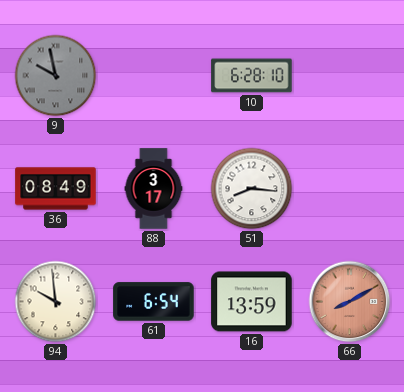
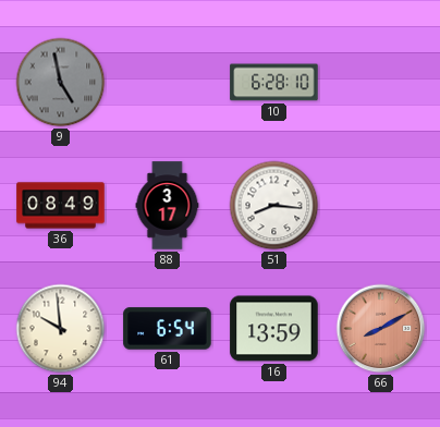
9: 9:58 -> 4:58 (61, 83)
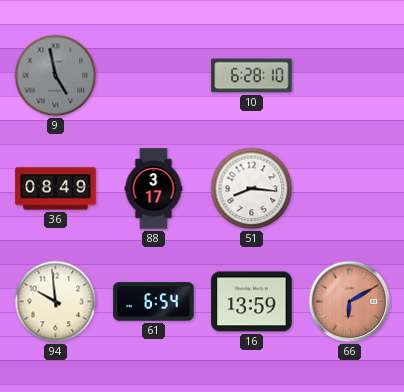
66: 8:10 -> 6:10 (350, 302)
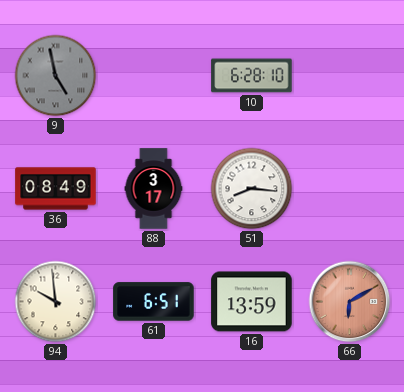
61: 6:54 -> 6:51 (154, 302)
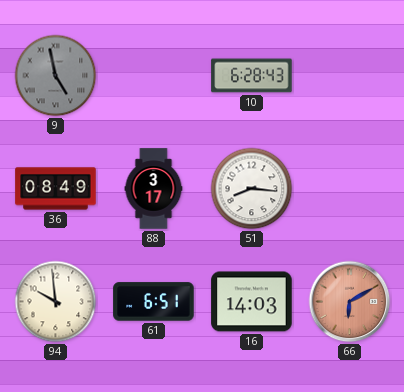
10: 6:28:10 -> 6:28:43 (252, 76)
16: 13:59 -> 14:03 (252, 302)
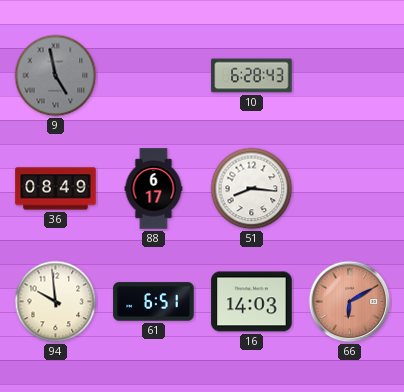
88: 3:17 -> 6:17 (154, 189)
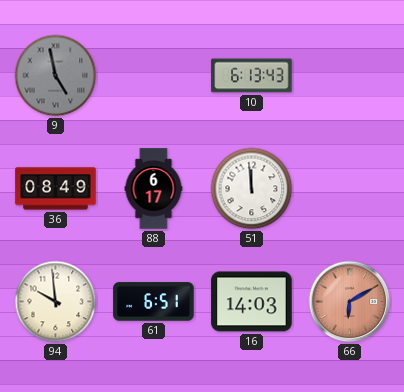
10: 6:28 -> 6:13 (252, 76)
51: 8:16 -> 11:59 (252, 189)
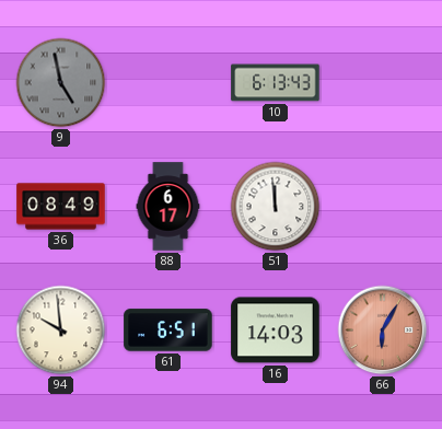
66: 6:10 -> 6:05 (383, 331)
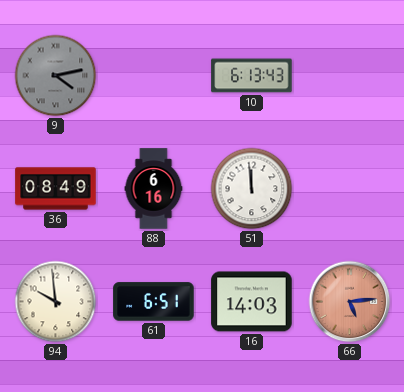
9: 4:58 -> 4:13 (56, 76)
88: 6:17 -> 6:16 (154, 189)
66: 6:05 -> 5:14 (350, 302)
